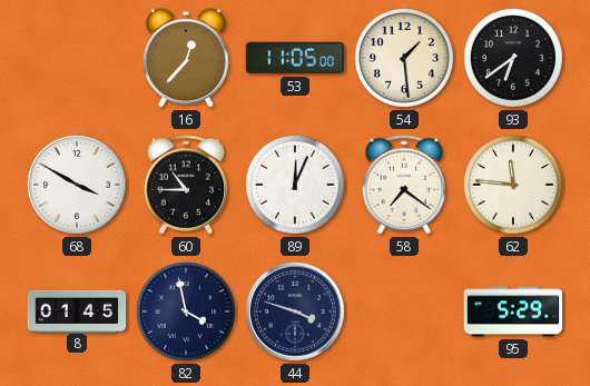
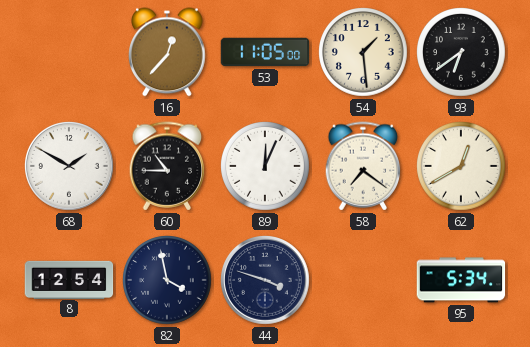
68: 3:50 -> 1:50 (70, 167)
62: 11:46 -> 12:40 (462, 167)
8: 01:45 -> 12:54 (69, 279)
95: 5:29 -> 5:34 (461, 280)
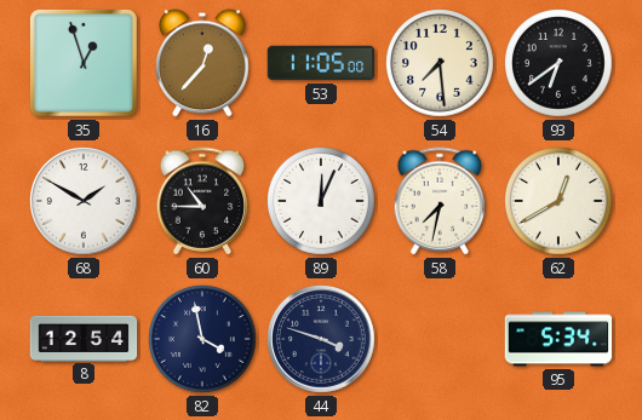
35: none -> 12:57 (84, 63)
54: 1:29 -> 7:29 (441, 64)
58: 7:21 -> 7:32 (440, 201)
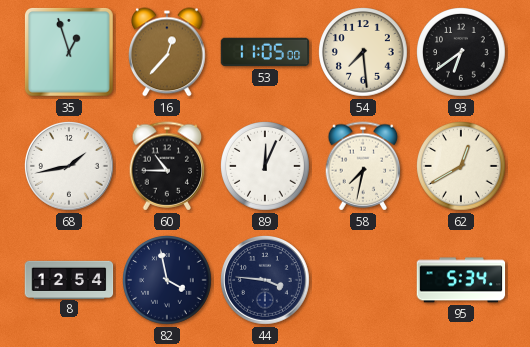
68: 1:50 -> 1:43 (70, 167)
44: 3:48 -> 3:46 (266, 281)
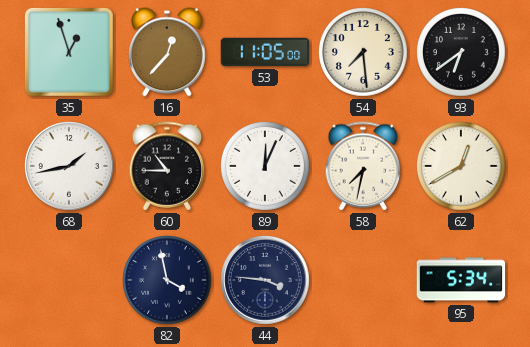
8: 12:54 -> none (69, 279)
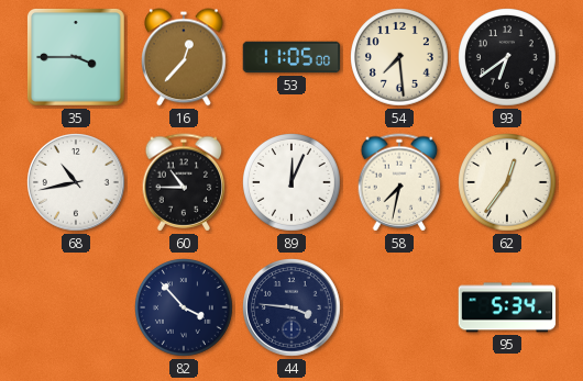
35: 12:57 -> 3:45 (76, 57)
68: 1:43 -> 10:43 (77, 183)
62: 12:40 -> 12:36 (508, 183)
82: 3:58 -> 3:53 (185, 309)
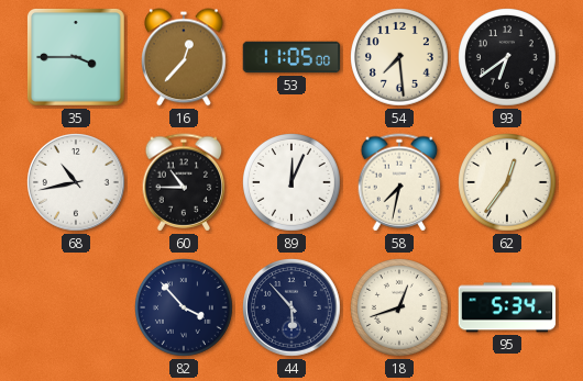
44: 3:46 -> 5:53 (293, 309)
18: none -> 12:42 (400, 309)
